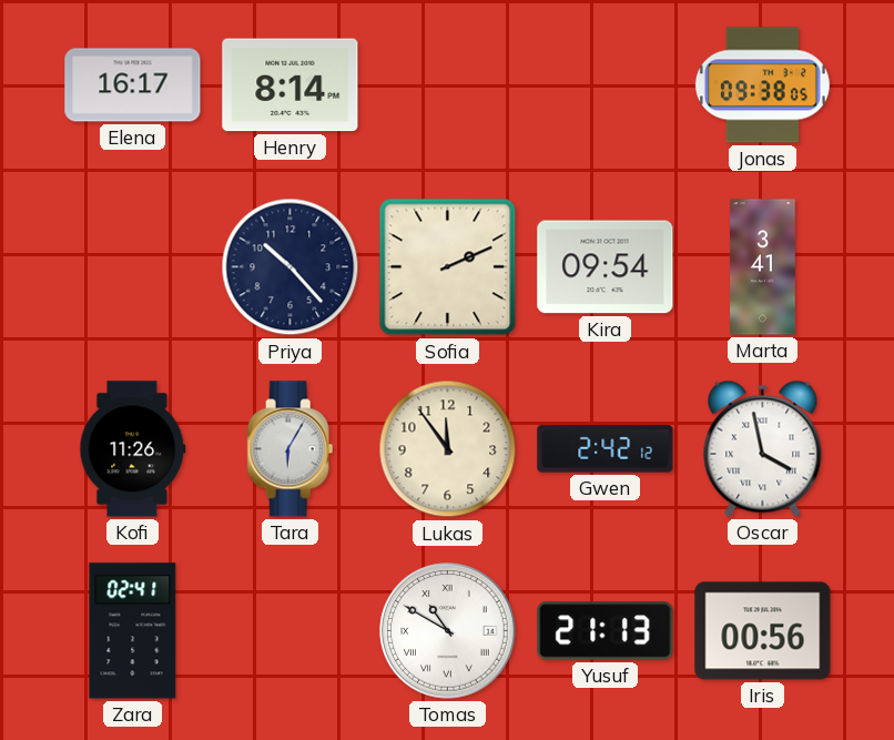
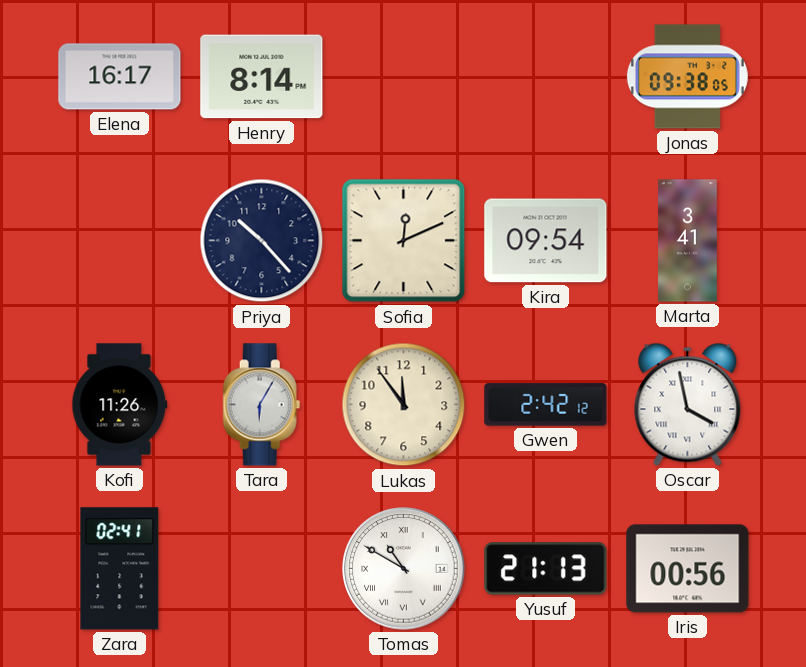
Sofia: 2:11 -> 12:11 (404, 241)
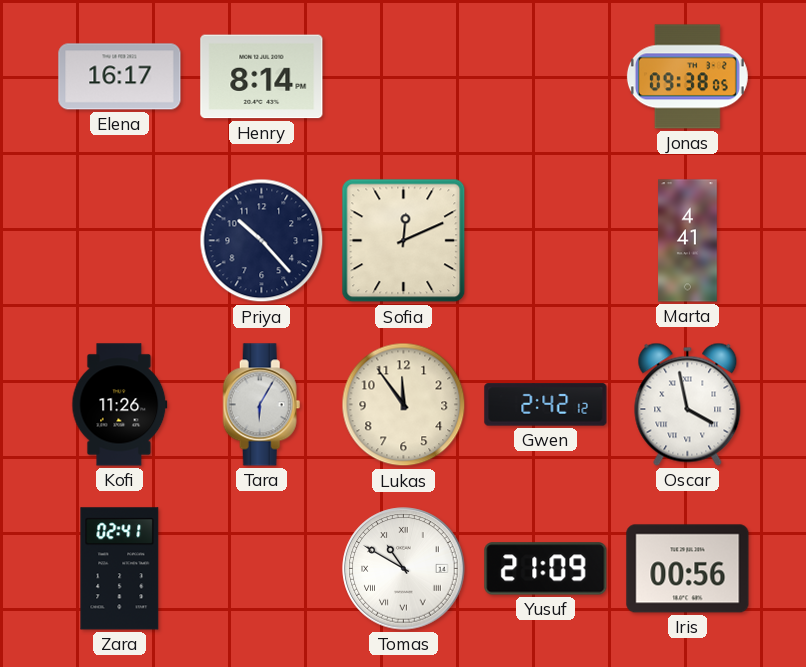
Kira: 09:54 -> none (546, 241)
Marta: 3:41 -> 4:41 (688, 241)
Yusuf: 21:13 -> 21:09 (546, 569)
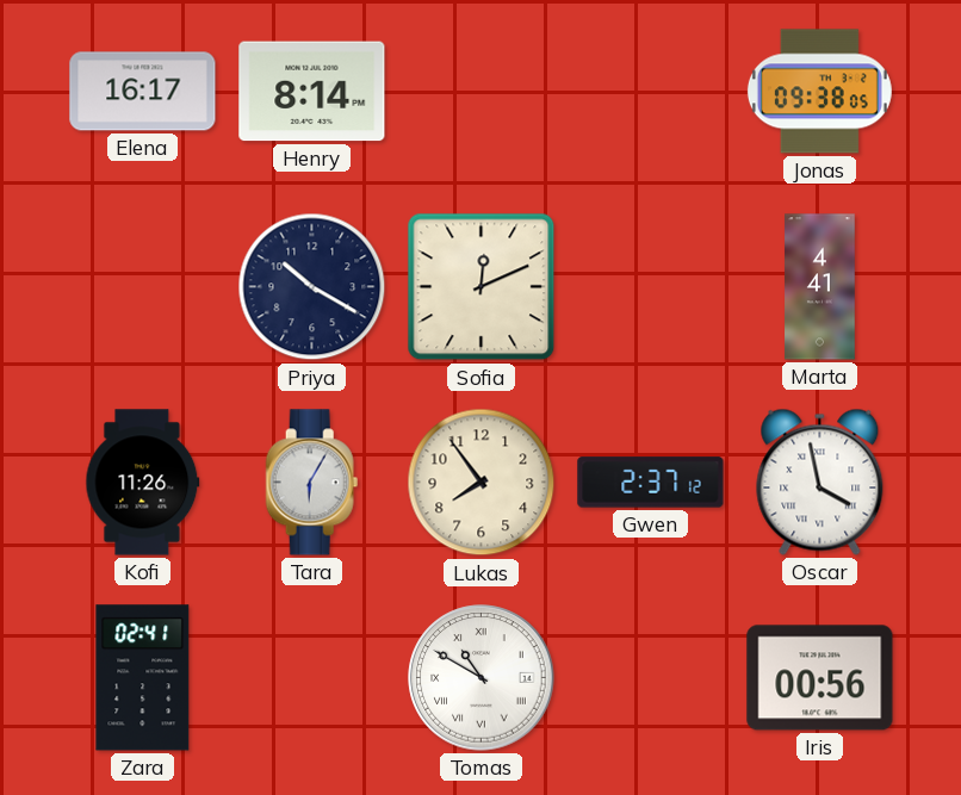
Priya: 10:23 -> 10:20 (312, 287)
Lukas: 11:54 -> 7:54 (482, 483)
Gwen: 2:42 -> 2:37 (651, 483)
Yusuf: 21:09 -> none (546, 569)
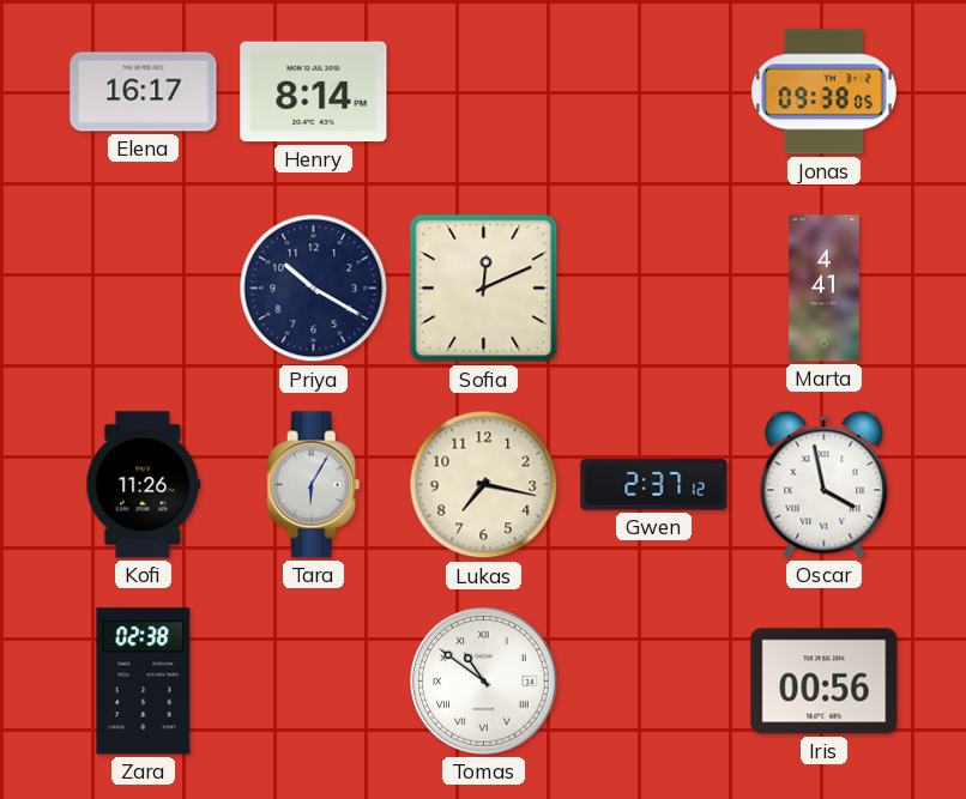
Lukas: 7:54 -> 7:17 (484, 485)
Zara: 02:41 -> 02:38 (144, 682)
Tomas: 10:50 -> 10:51 (484, 682)
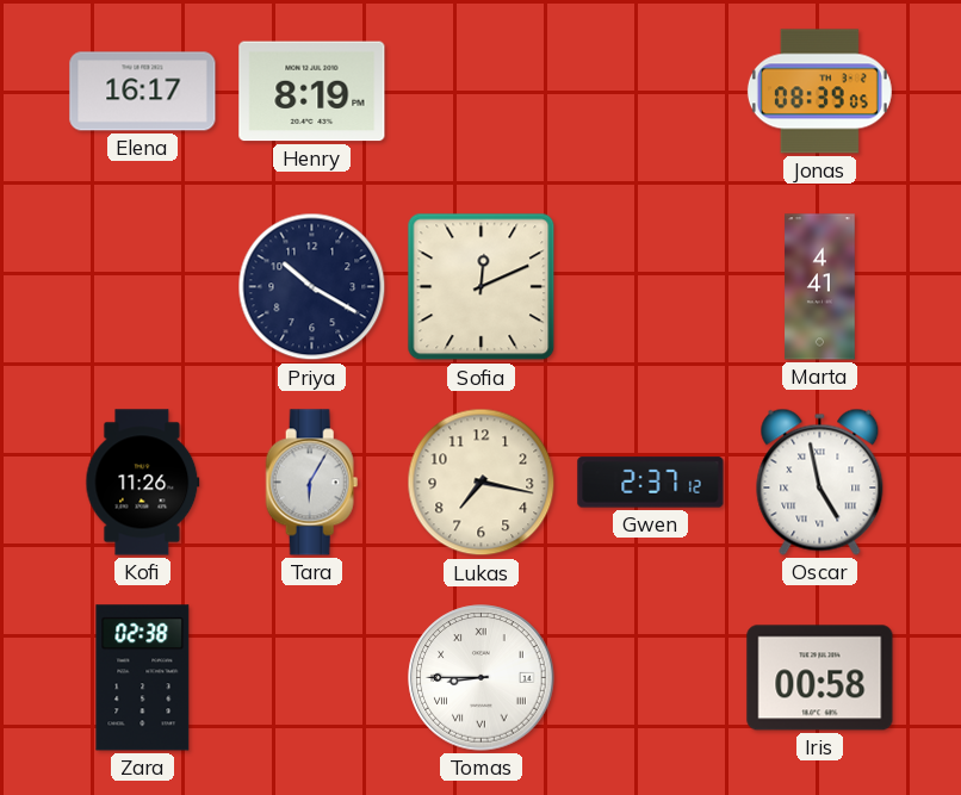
Henry: 8:14 -> 8:19 (312, 92)
Jonas: 09:38 -> 08:39 (819, 92)
Oscar: 3:58 -> 4:58 (820, 482)
Tomas: 10:51 -> 8:45 (482, 678)
Iris: 00:56 -> 00:58 (820, 678)
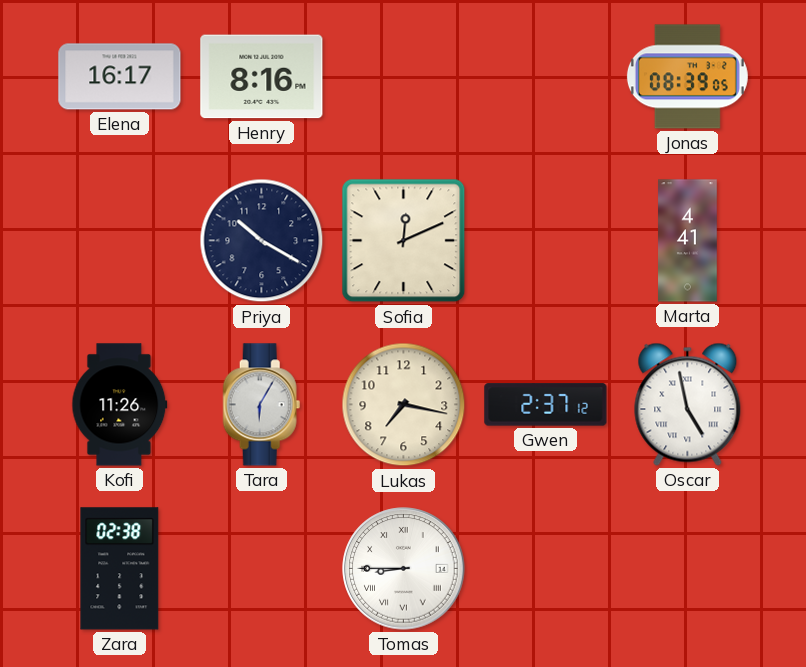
Henry: 8:19 -> 8:16 (262, 77)
Iris: 00:58 -> none (820, 678)
